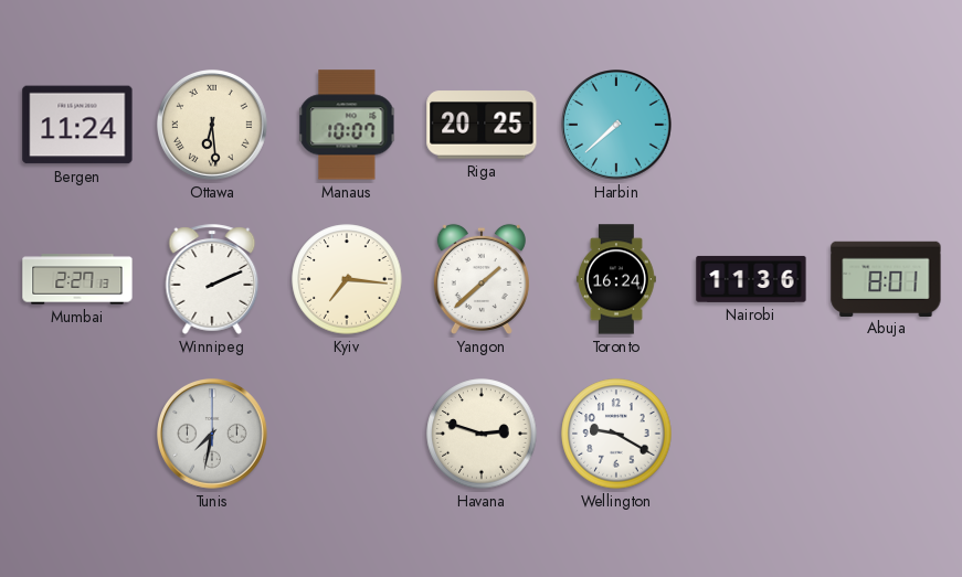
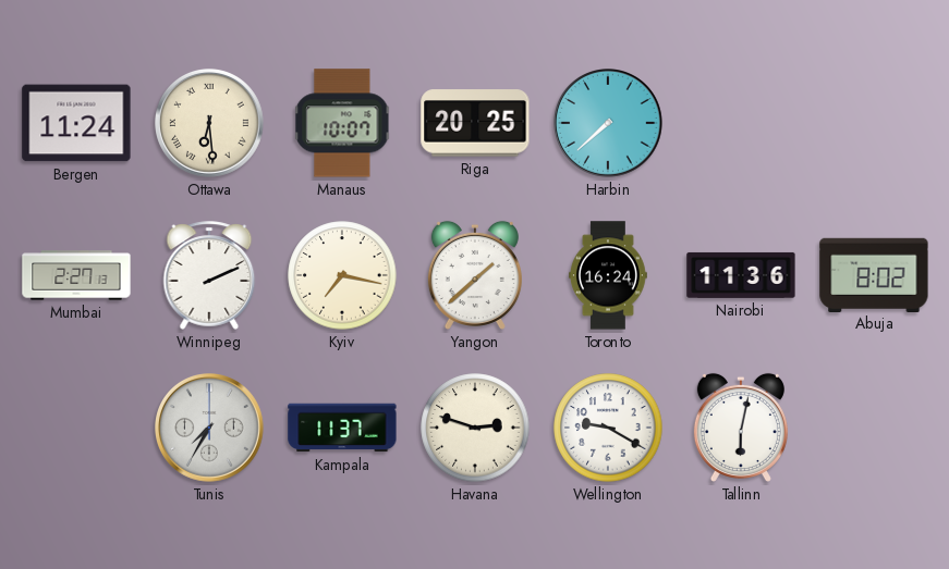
Kyiv: 7:16 -> 7:17 (342, 275)
Abuja: 8:01 -> 8:02 (874, 274)
Tunis: 7:32 -> 7:35 (210, 429)
Kampala: none -> 11:37 (342, 428)
Tallinn: none -> 6:02 (741, 428)
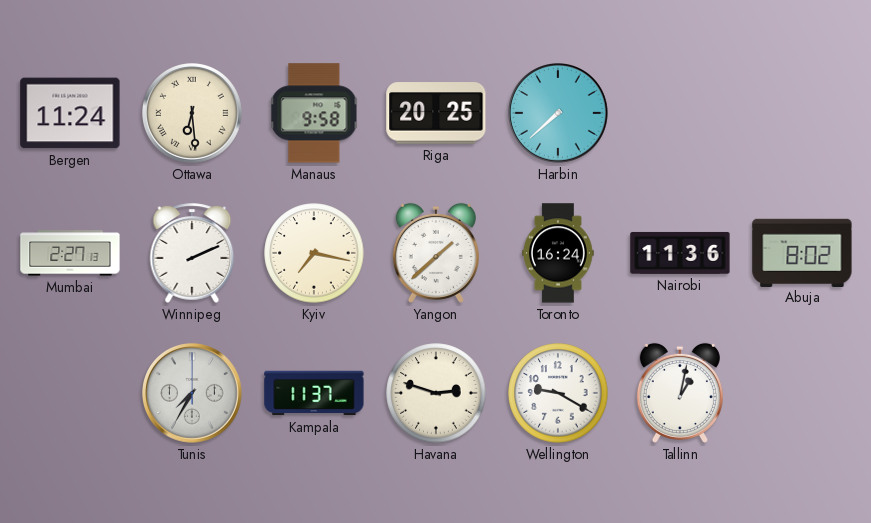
Manaus: 10:07 -> 9:58 (314, 113)
Tallinn: 6:02 -> 1:02 (680, 393)
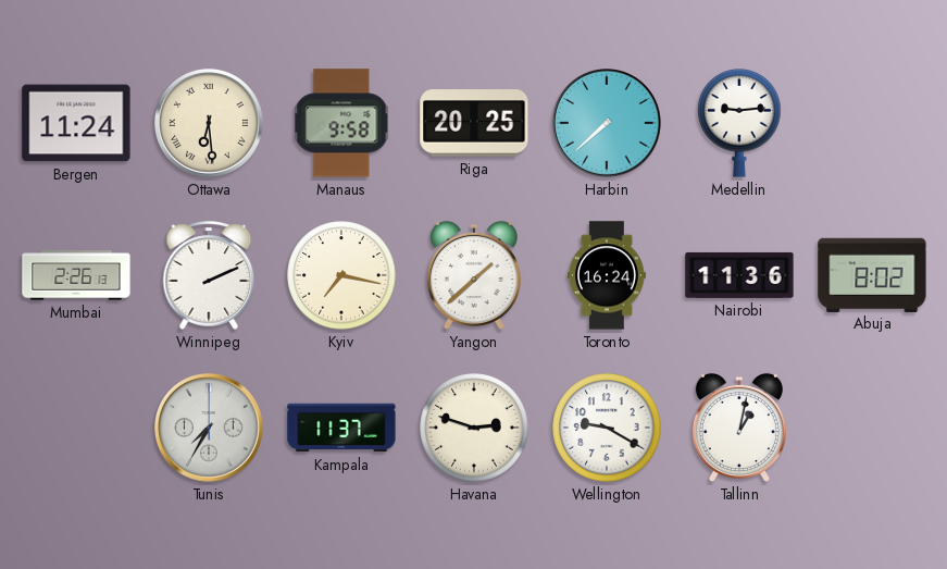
Medellin: none -> 9:14 (739, 124)
Mumbai: 2:27 -> 2:26 (76, 275)
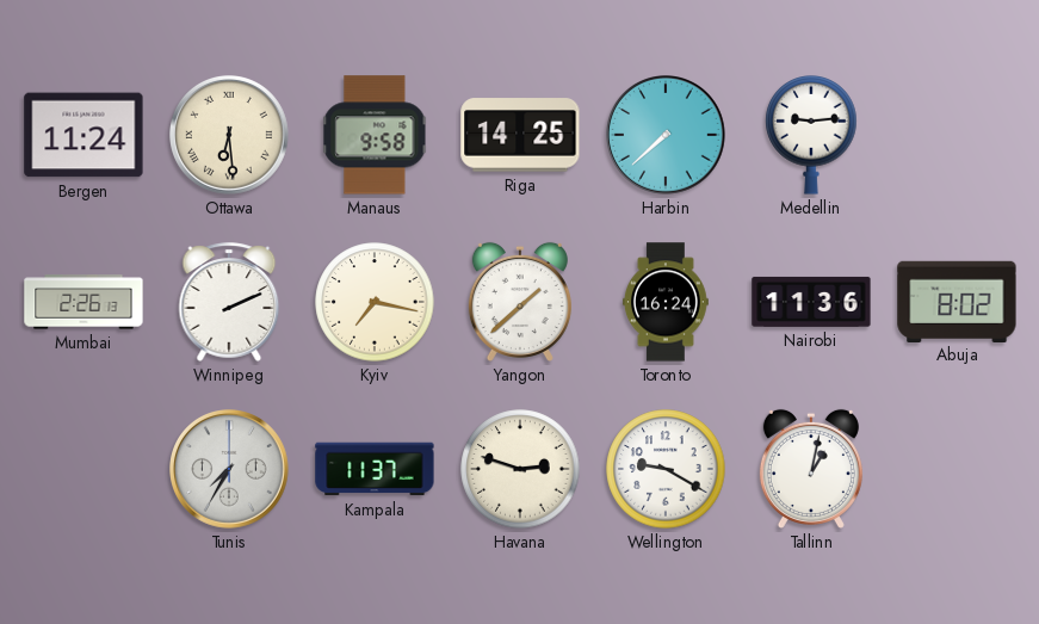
Riga: 20:25 -> 14:25 (520, 135)
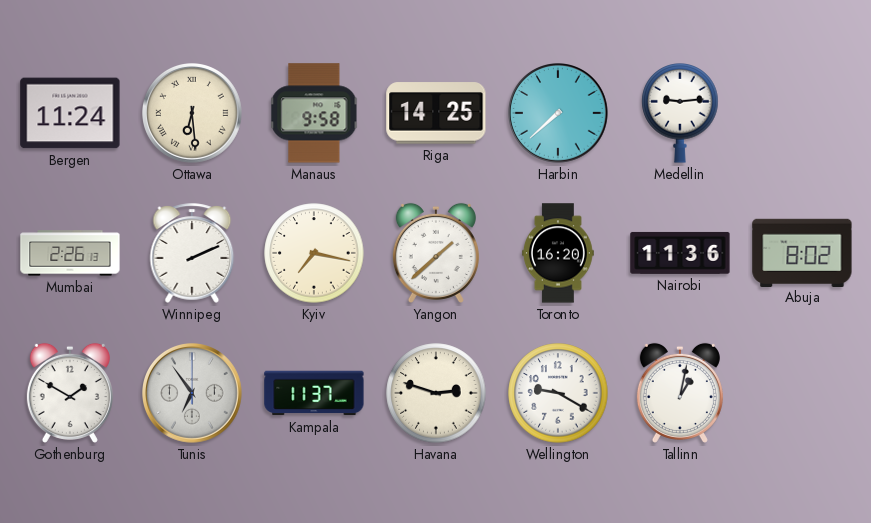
Toronto: 16:24 -> 16:20 (558, 253)
Gothenburg: none -> 1:50 (70, 393)
Tunis: 7:35 -> 6:54 (193, 394)
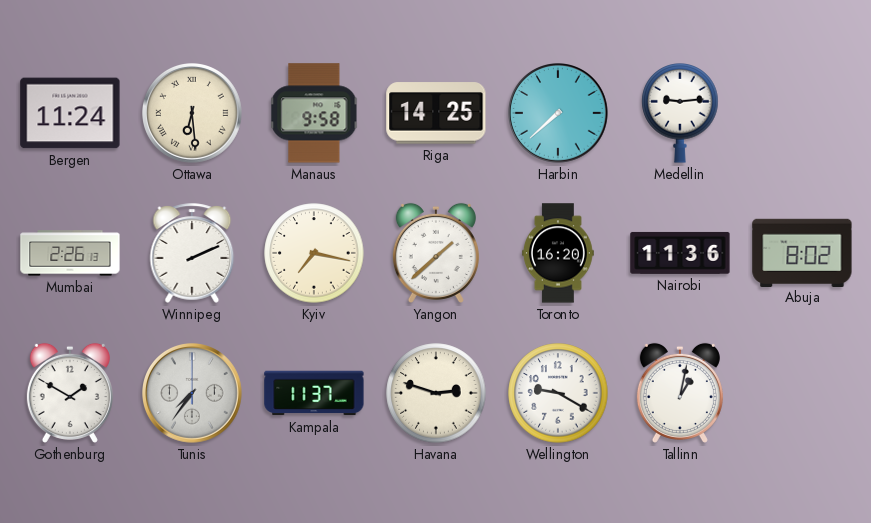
Tunis: 6:54 -> 7:36 (193, 394)
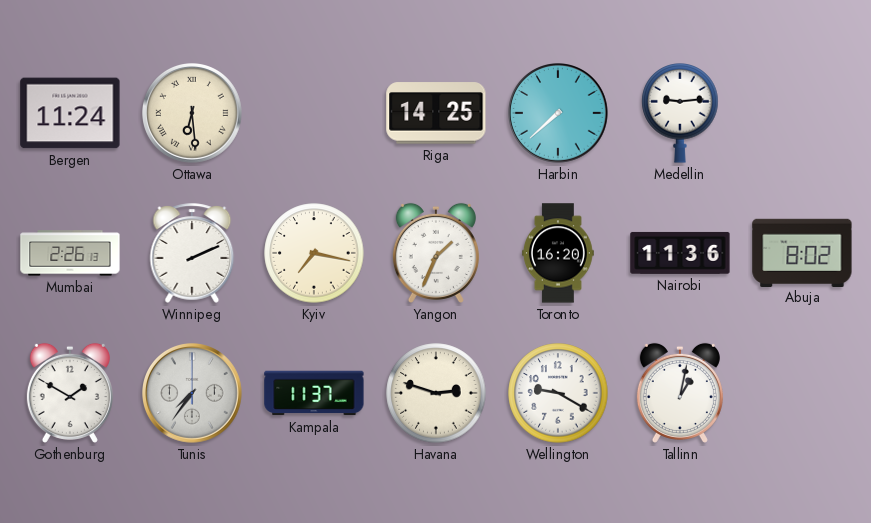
Manaus: 9:58 -> none (314, 113)
Yangon: 1:38 -> 1:34 (436, 253)
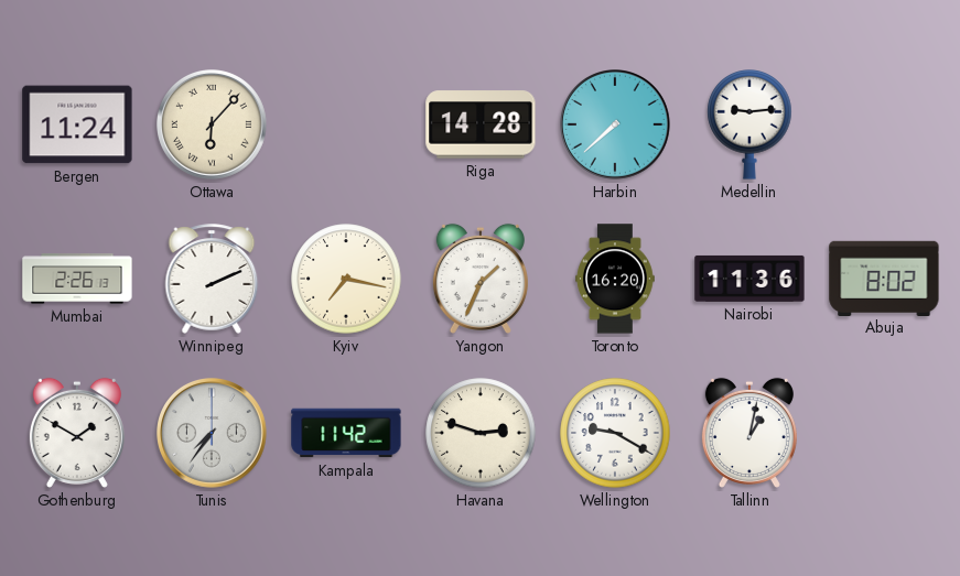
Ottawa: 6:29 -> 6:07 (213, 126)
Riga: 14:25 -> 14:28 (481, 124)
Kampala: 11:37 -> 11:42 (346, 433)
